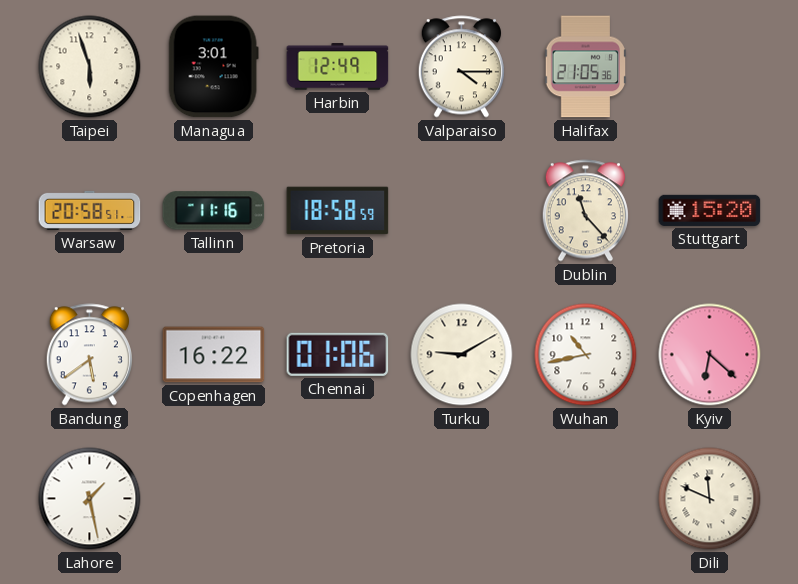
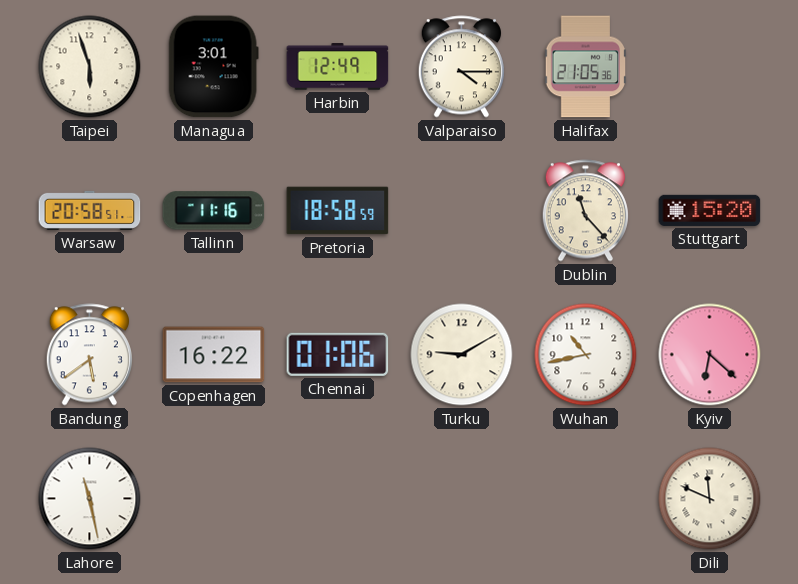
Lahore: 1:28 -> 11:28 (90, 499)
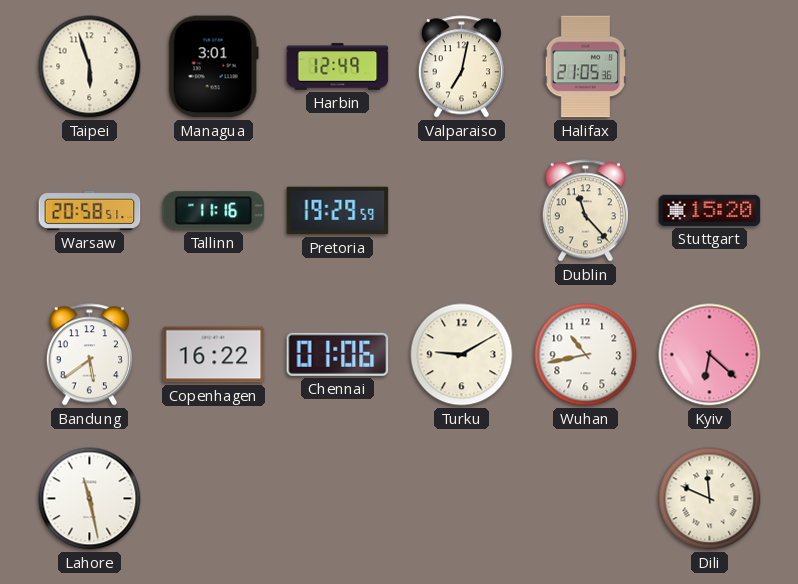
Valparaiso: 4:15 -> 7:02 (461, 67)
Pretoria: 18:58 -> 19:29 (338, 211)
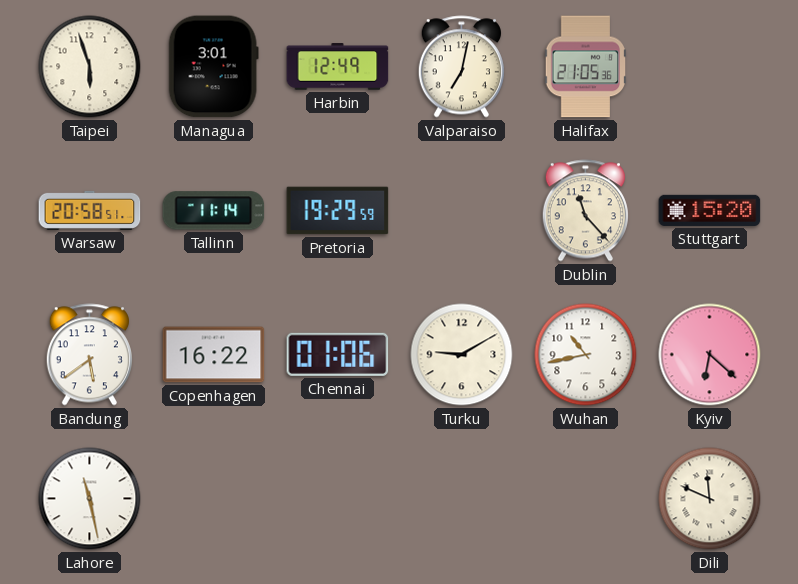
Tallinn: 11:16 -> 11:14 (214, 211)
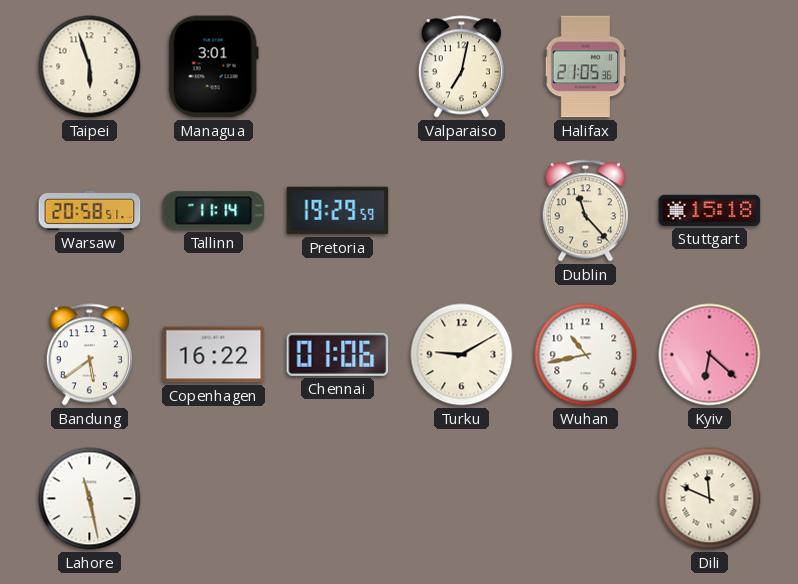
Harbin: 12:49 -> none (338, 67)
Stuttgart: 15:20 -> 15:18 (710, 210)
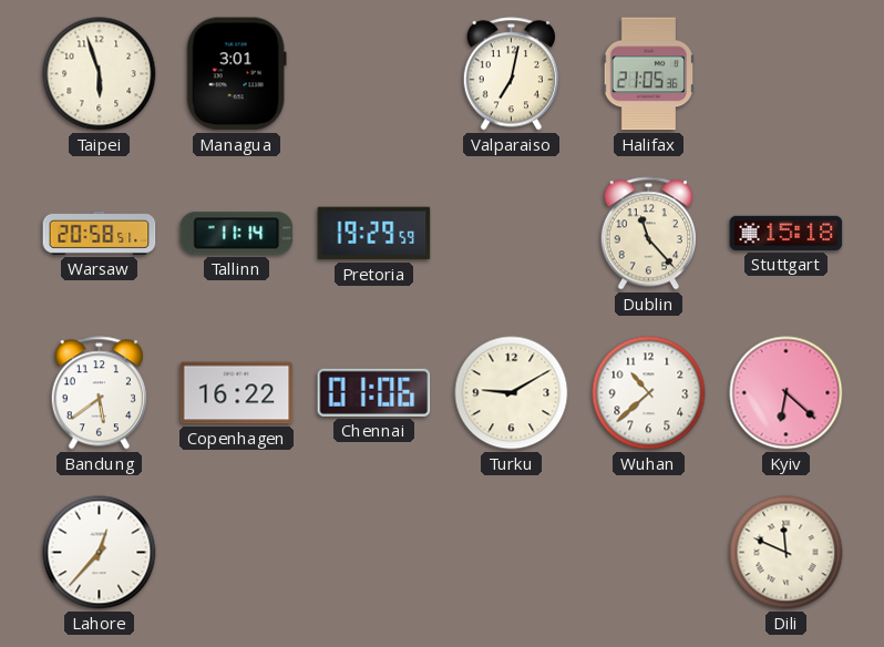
Wuhan: 10:43 -> 10:38 (649, 393)
Lahore: 11:28 -> 12:37 (100, 553)
